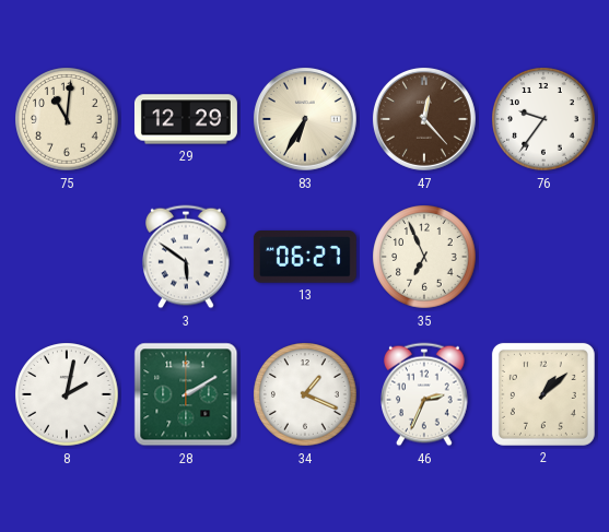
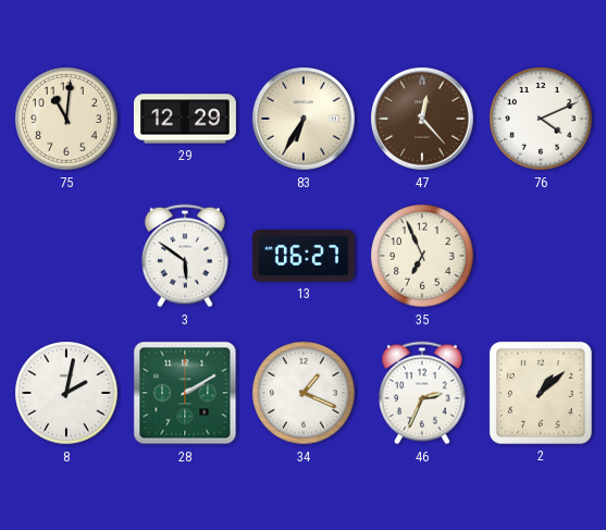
76: 9:36 -> 4:11 (541, 119)
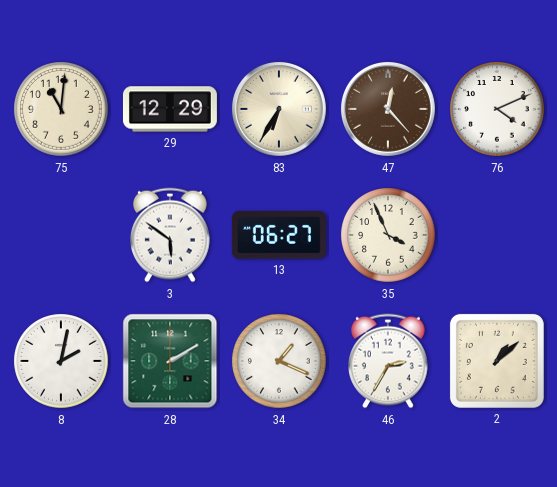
35: 6:56 -> 3:56 (388, 235)
46: 2:34 -> 2:35 (388, 361)
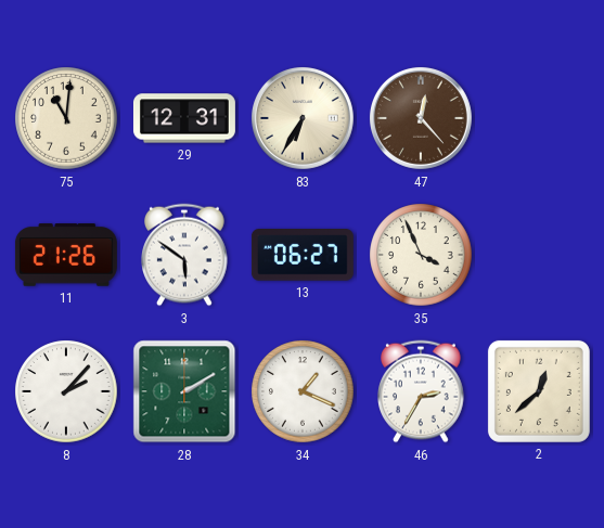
29: 12:29 -> 12:31 (184, 118)
76: 4:11 -> none (497, 109)
11: none -> 21:26 (66, 255)
8: 2:02 -> 2:07 (66, 391)
2: 1:08 -> 12:38 (539, 391)
